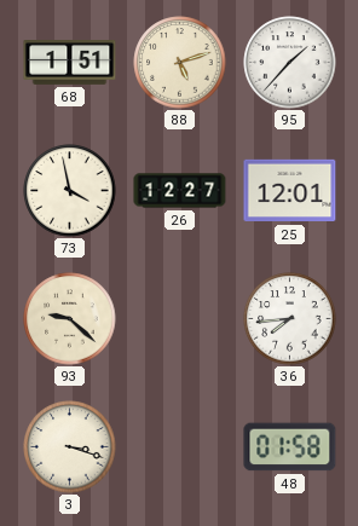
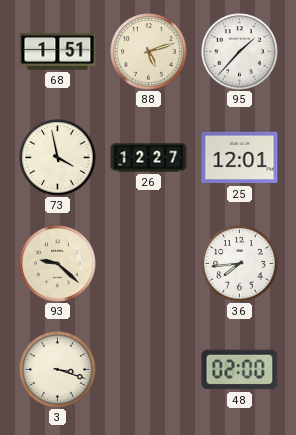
48: 01:58 -> 02:00 (240, 370)
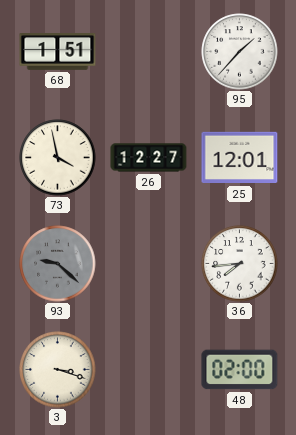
88: 5:12 -> none (149, 52)
93 dial: cream -> grey (58, 264)
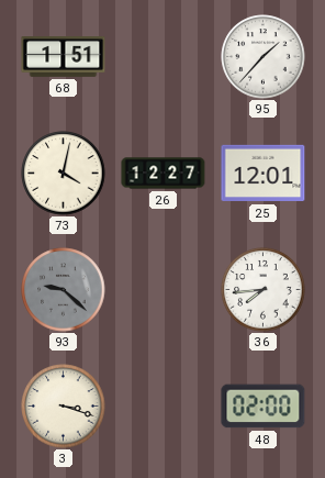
73: 3:58 -> 4:02 (64, 174)
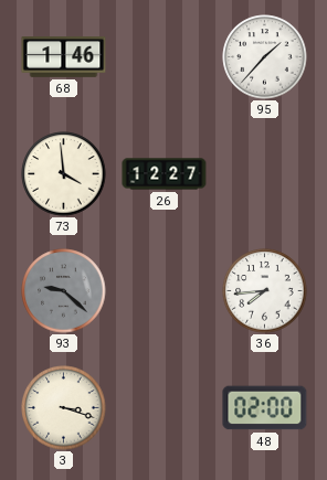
68: 1:51 -> 1:46 (64, 57)
73: 4:02 -> 3:59 (64, 174)
25: 12:01 -> none (264, 174)
